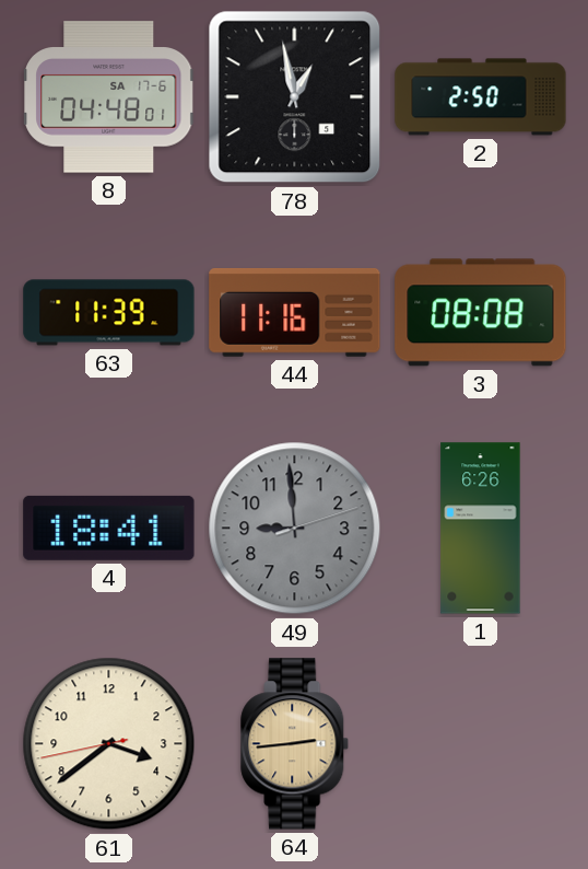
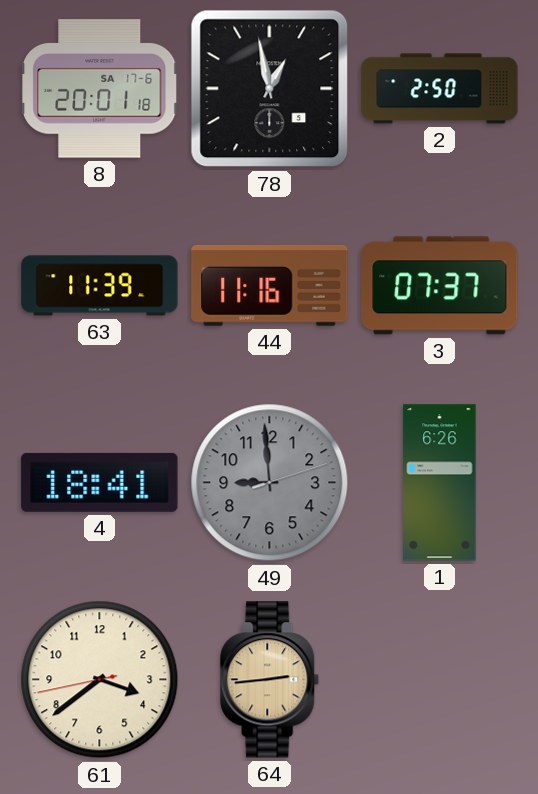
8: 04:48 -> 20:01 (100, 89)
3: 08:08 -> 07:37 (440, 286)
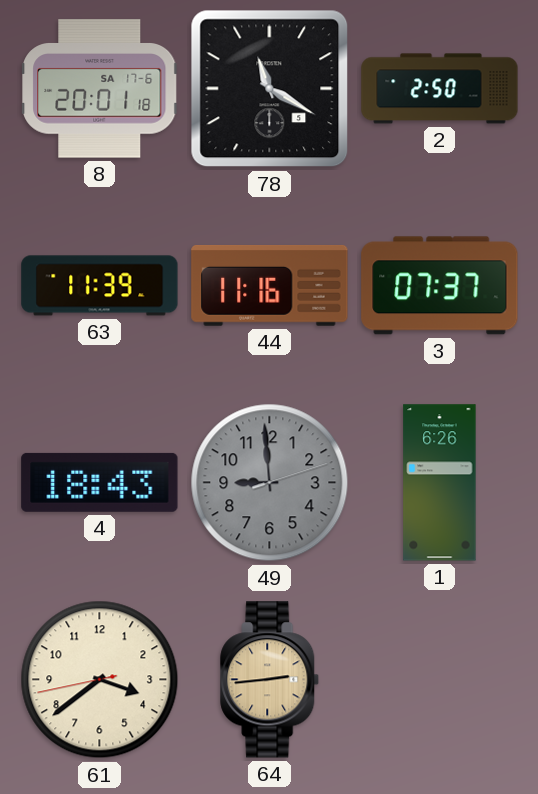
78: 12:58 -> 11:20 (270, 89)
4: 18:41 -> 18:43 (100, 482)
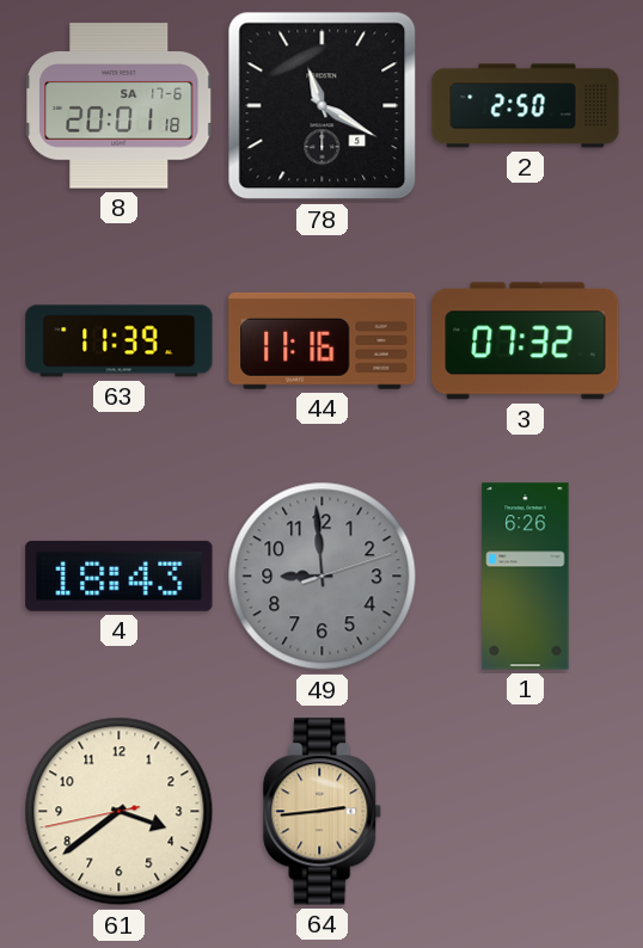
3: 07:37 -> 07:32 (526, 341)
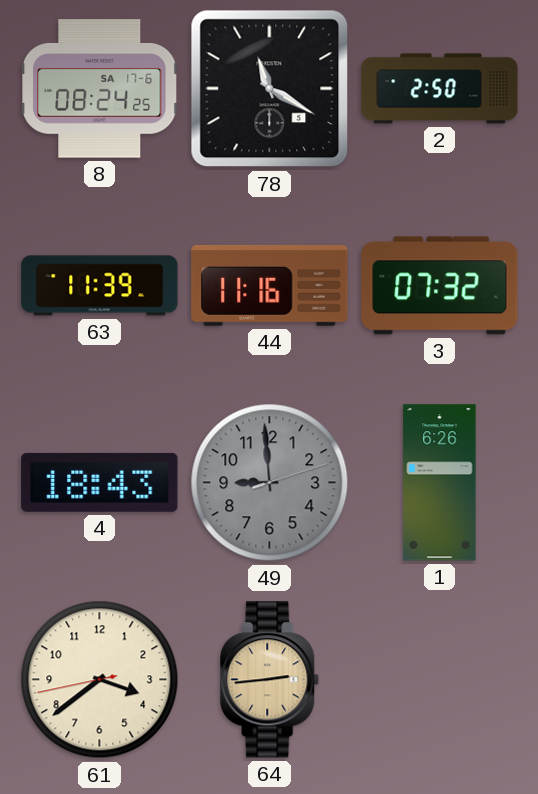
8: 20:01 -> 08:24 (100, 89)
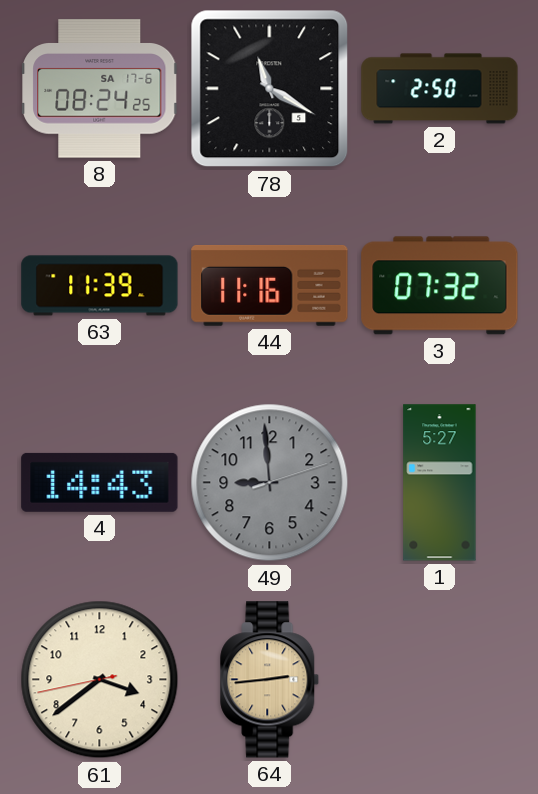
4: 18:43 -> 14:43 (100, 482)
1: 6:26 -> 5:27 (440, 483)
